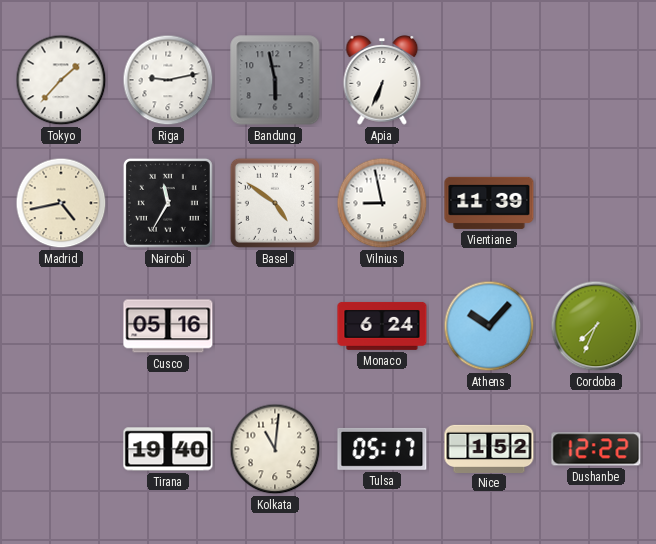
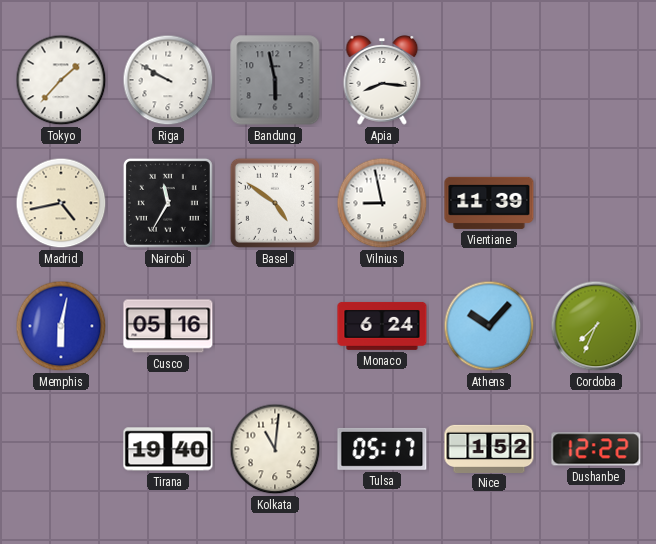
Riga: 9:13 -> 9:50 (168, 80)
Apia: 6:34 -> 8:16 (382, 81)
Memphis: none -> 6:02 (61, 326)
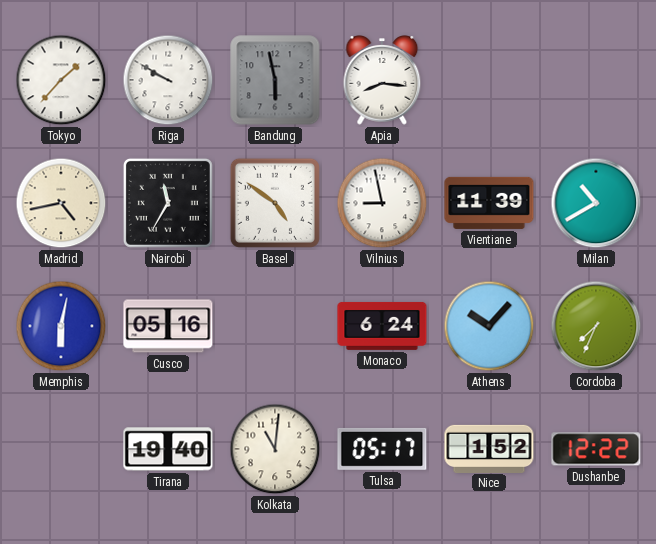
Milan: none -> 10:40 (596, 203)
